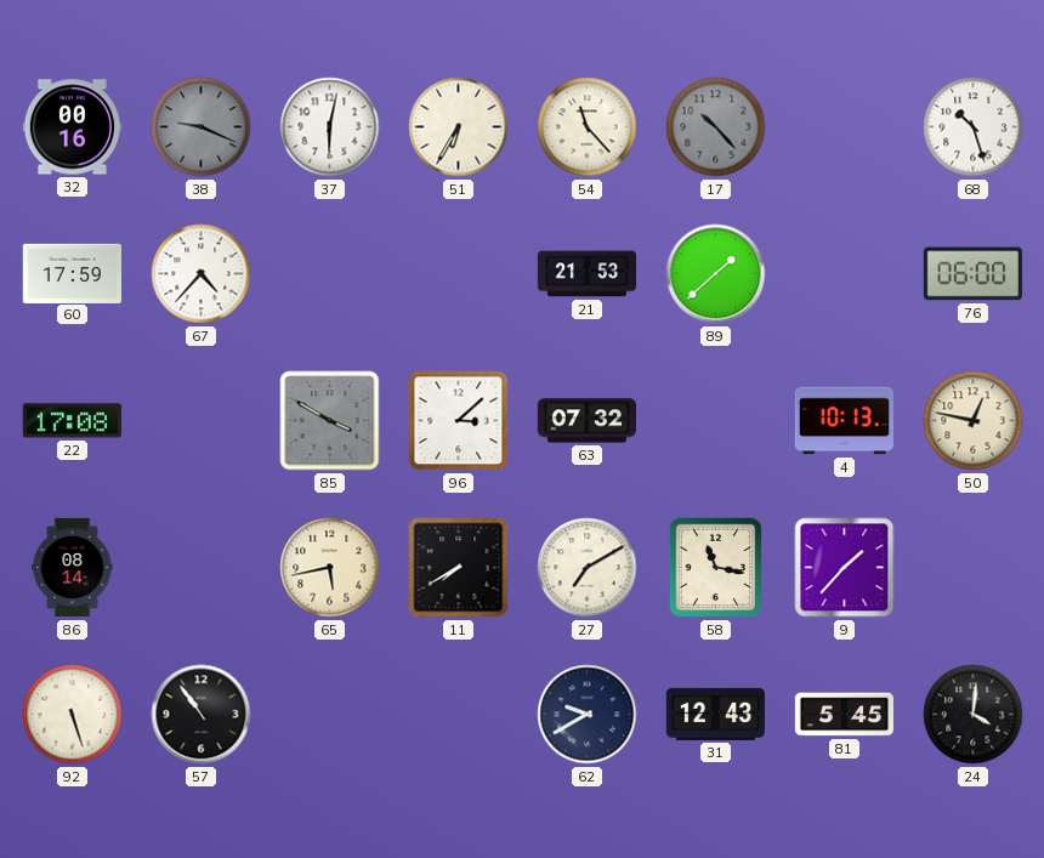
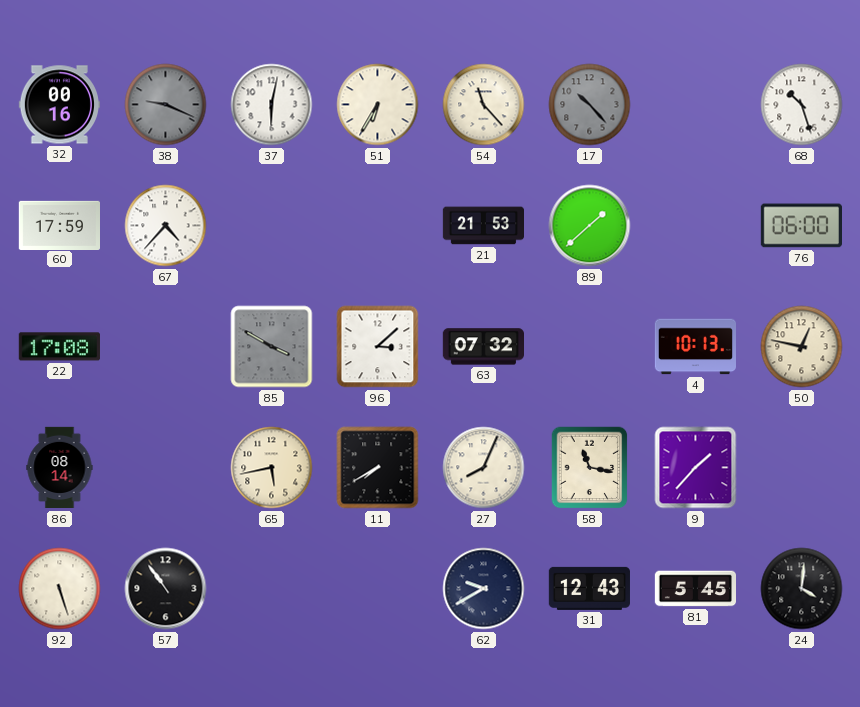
27: 7:10 -> 8:04 (484, 468)
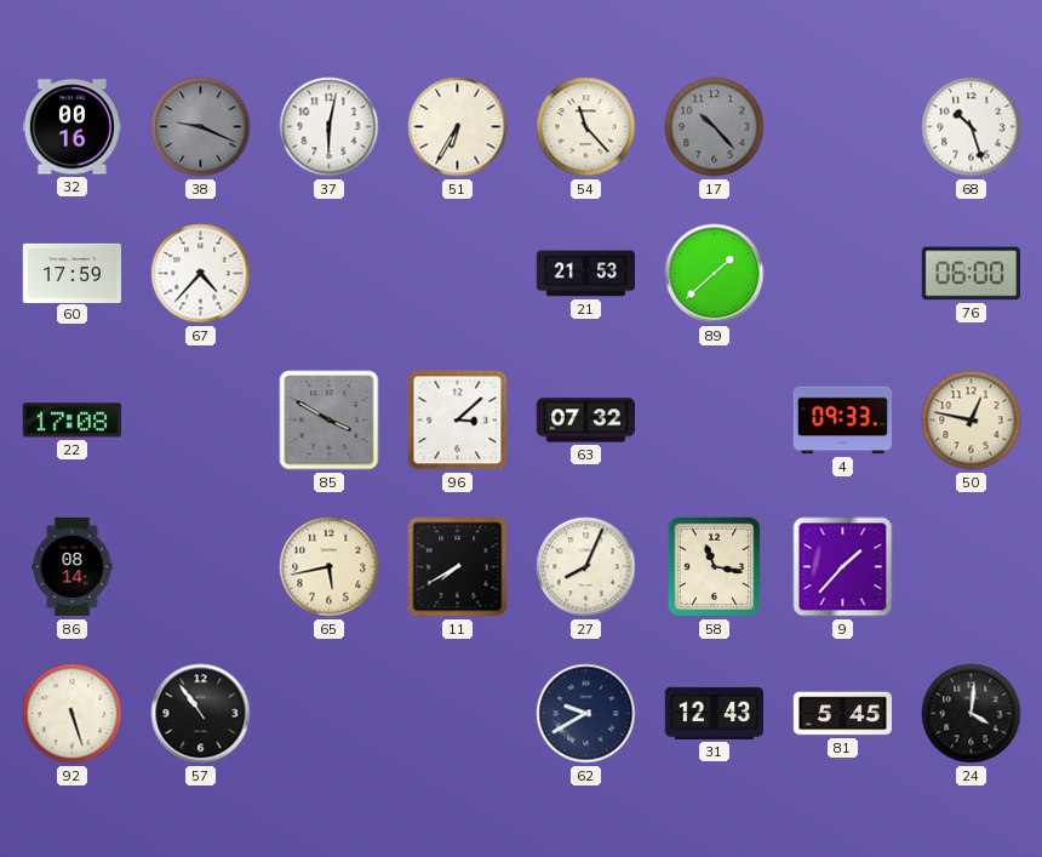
4: 10:13 -> 09:33 (842, 421)
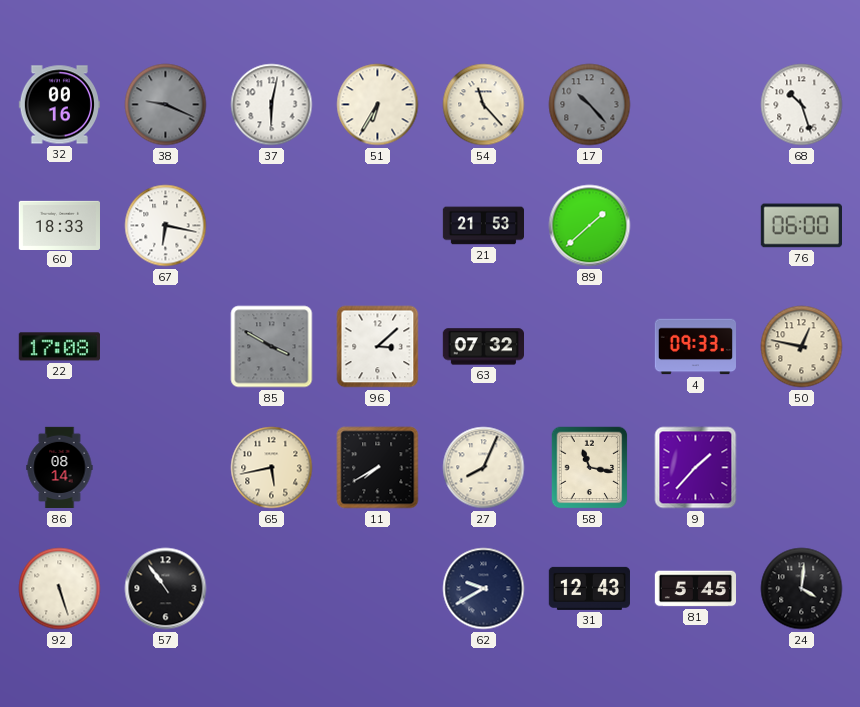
60: 17:59 -> 18:33 (59, 225)
67: 4:37 -> 6:17 (166, 226)
